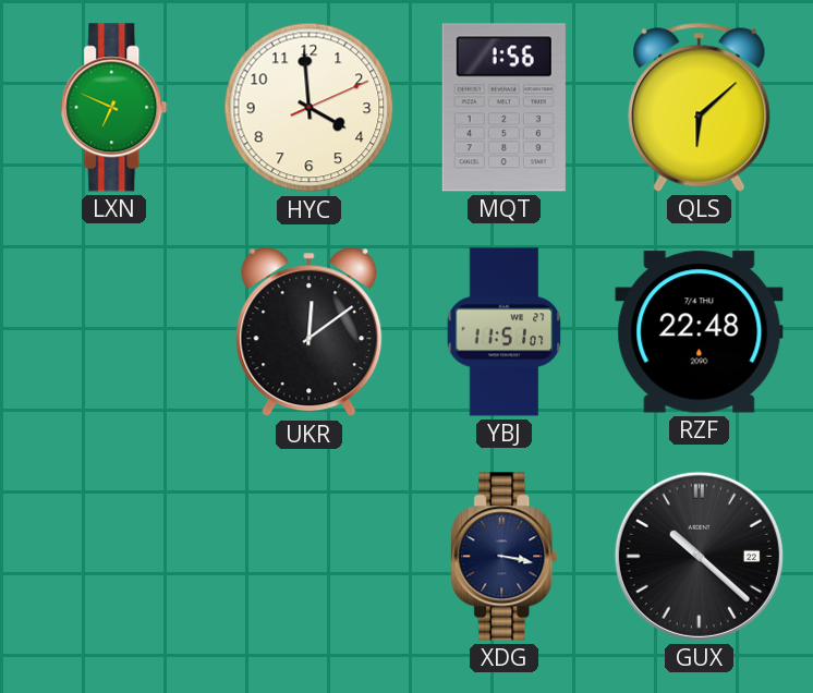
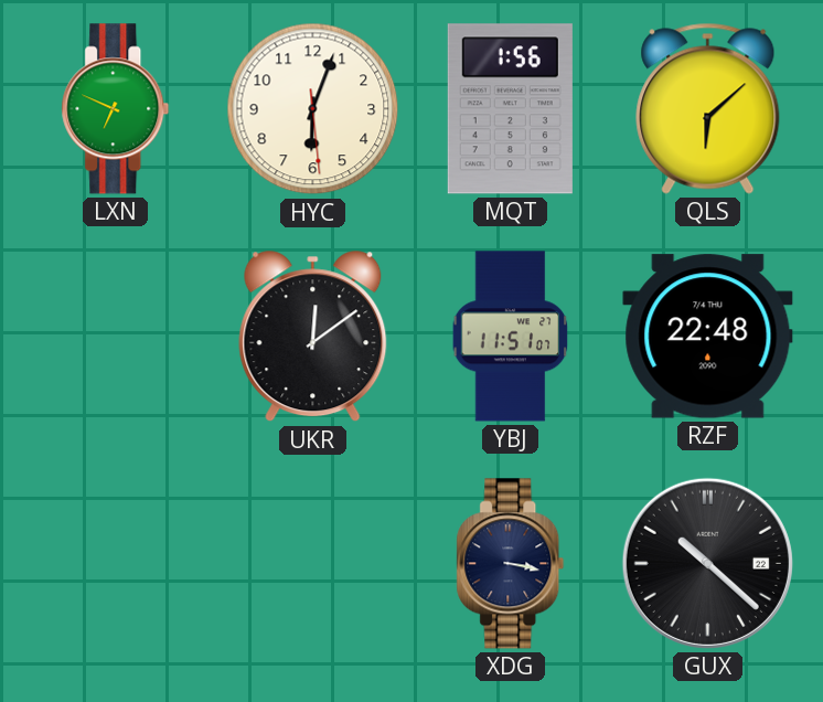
HYC: 3:59 -> 6:03 (313, 109)
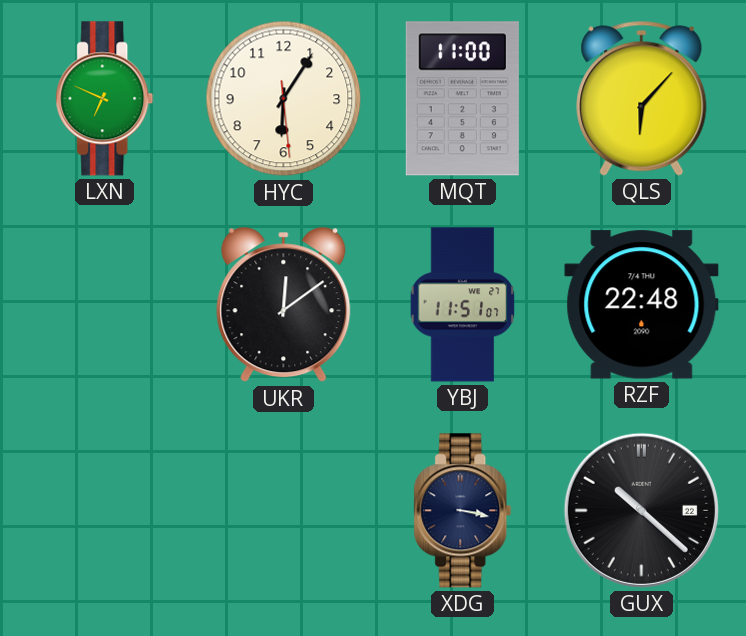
HYC: 6:03 -> 6:05 (284, 99)
MQT: 1:56 -> 11:00 (462, 99)
QLS: 6:08 -> 6:07 (642, 98)
